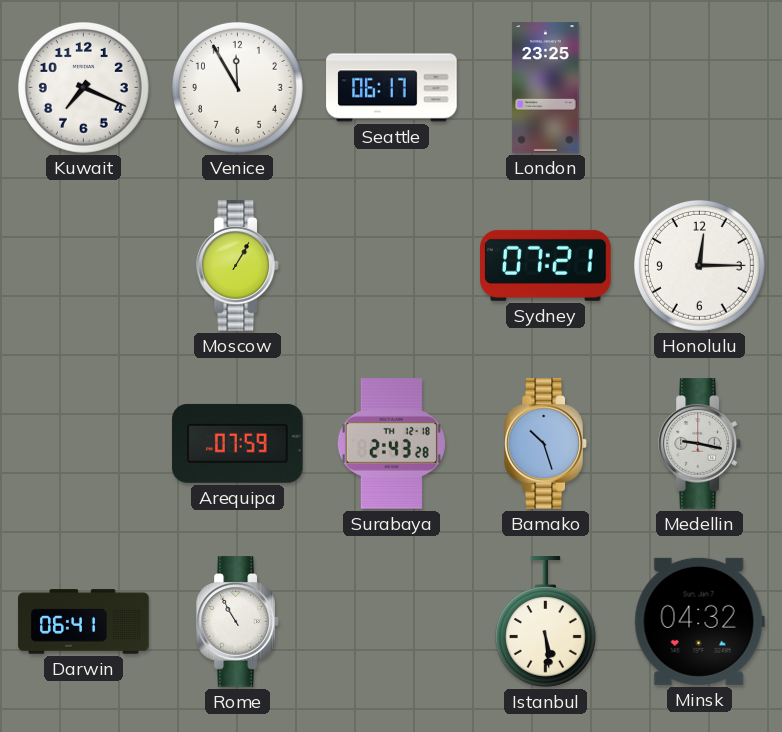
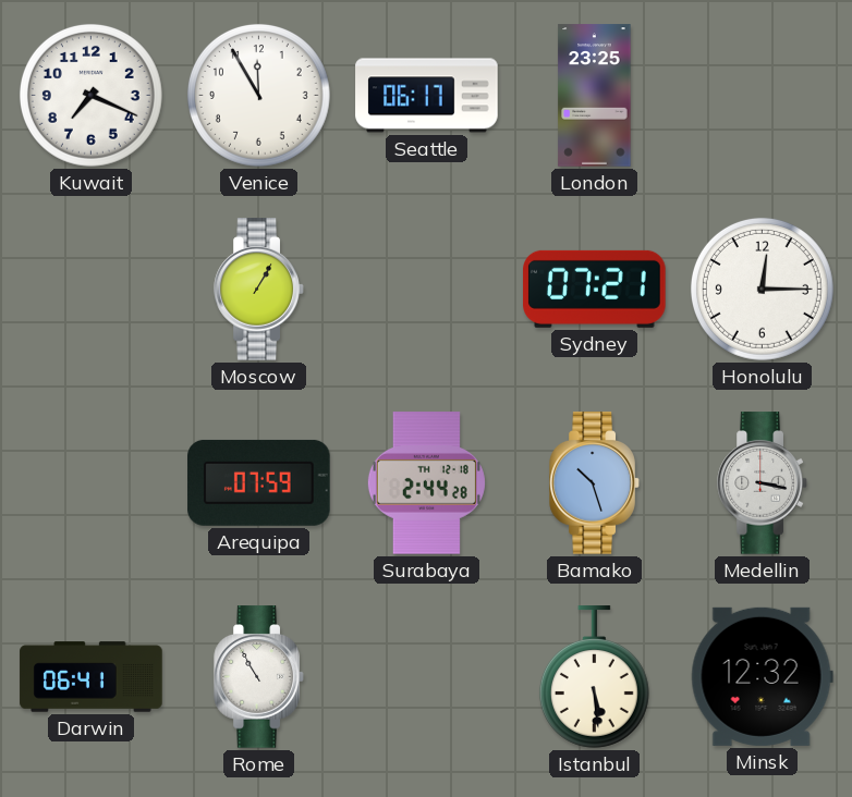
Surabaya: 2:43 -> 2:44 (426, 483)
Medellin: 9:17 -> 3:17 (763, 483)
Minsk: 04:32 -> 12:32 (762, 676)
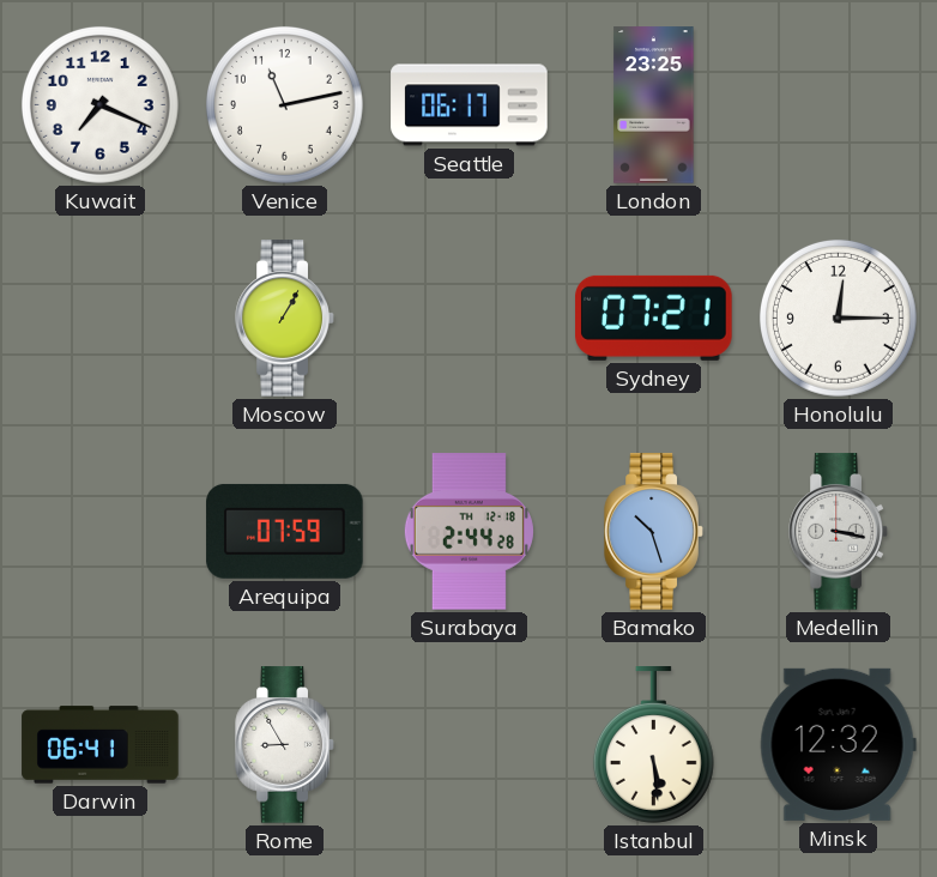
Venice: 11:55 -> 11:13 (284, 104)
Rome: 10:55 -> 8:55 (285, 745)
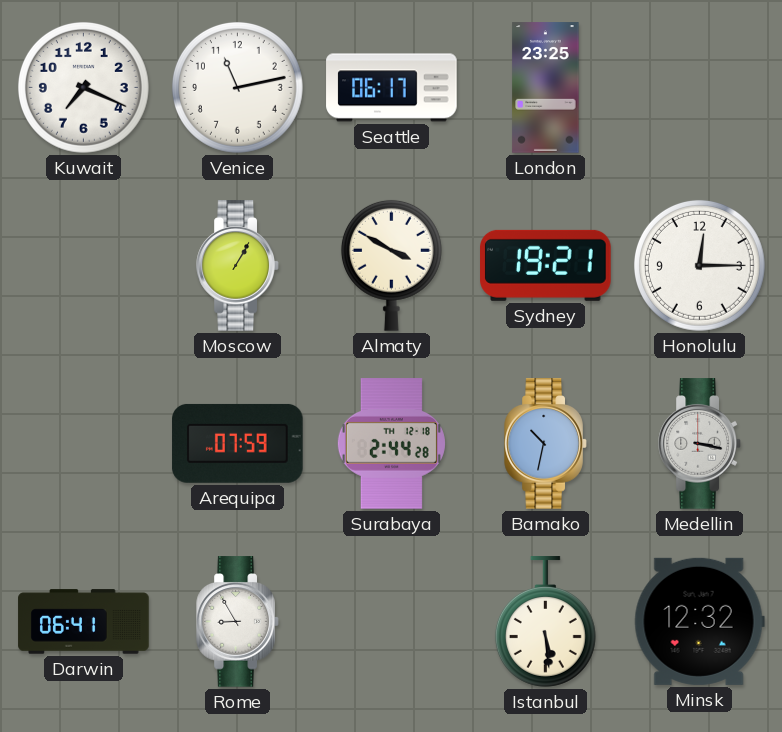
Almaty: none -> 3:50 (391, 265)
Sydney: 07:21 -> 19:21 (546, 265)
Bamako: 10:27 -> 10:32 (546, 444)
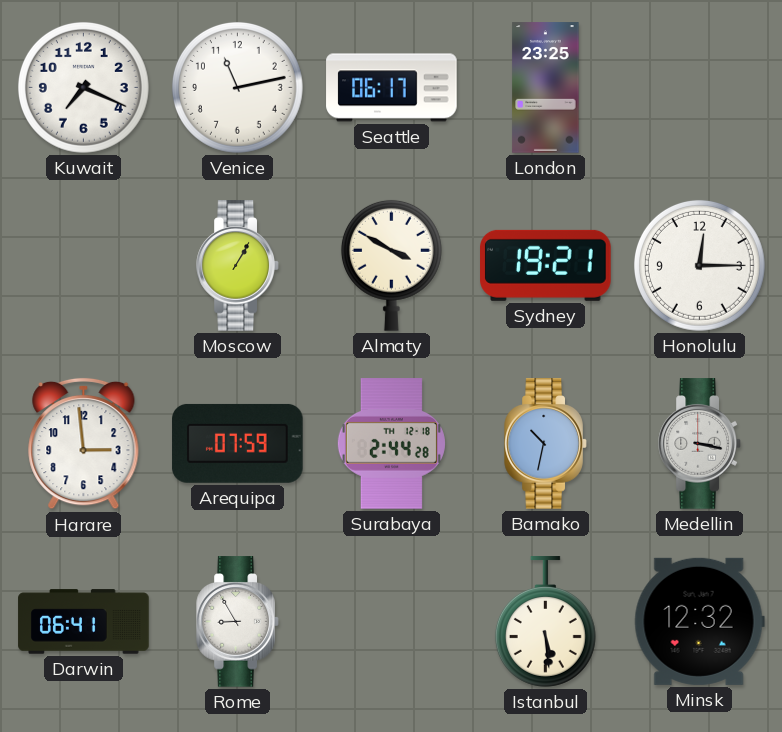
Harare: none -> 2:59 (84, 444)
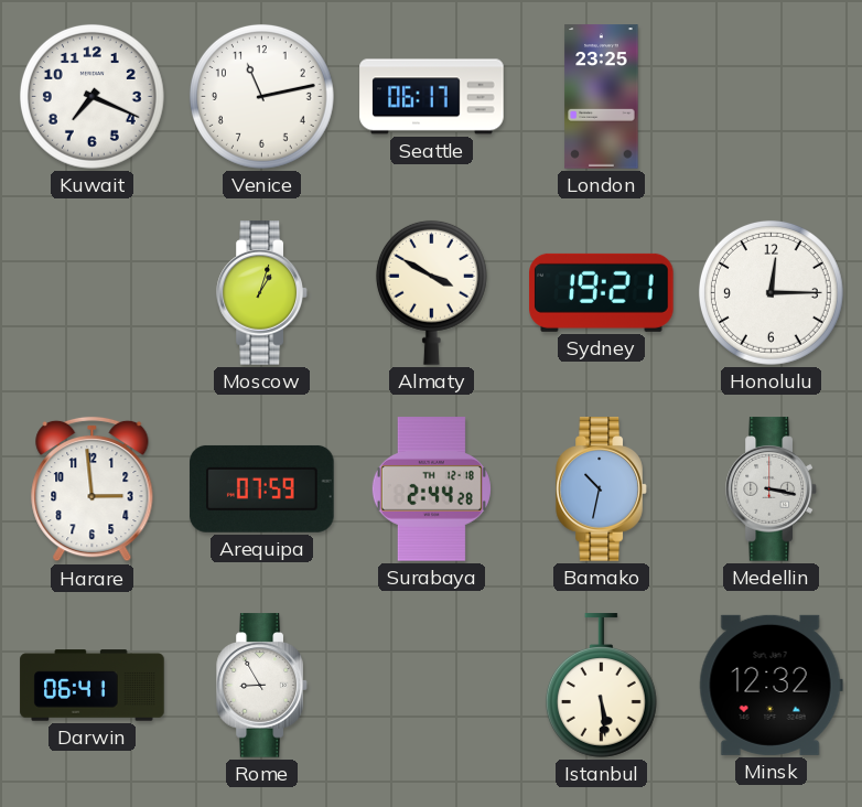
Moscow: 1:05 -> 1:03 (262, 293)
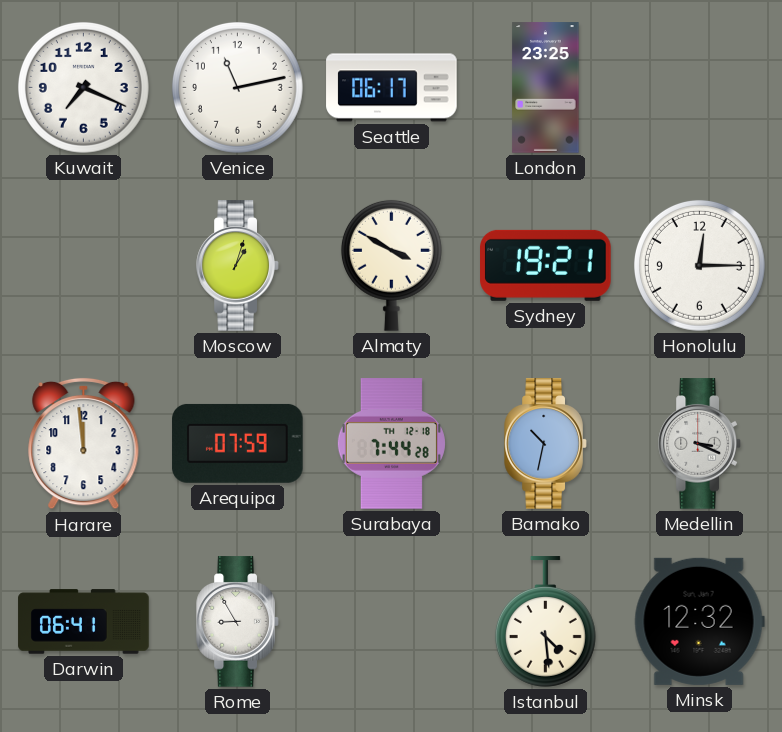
Harare: 2:59 -> 11:59 (84, 444)
Surabaya: 2:44 -> 7:44 (391, 444)
Medellin: 3:17 -> 3:19 (700, 444)
Istanbul: 5:29 -> 4:29 (545, 622)
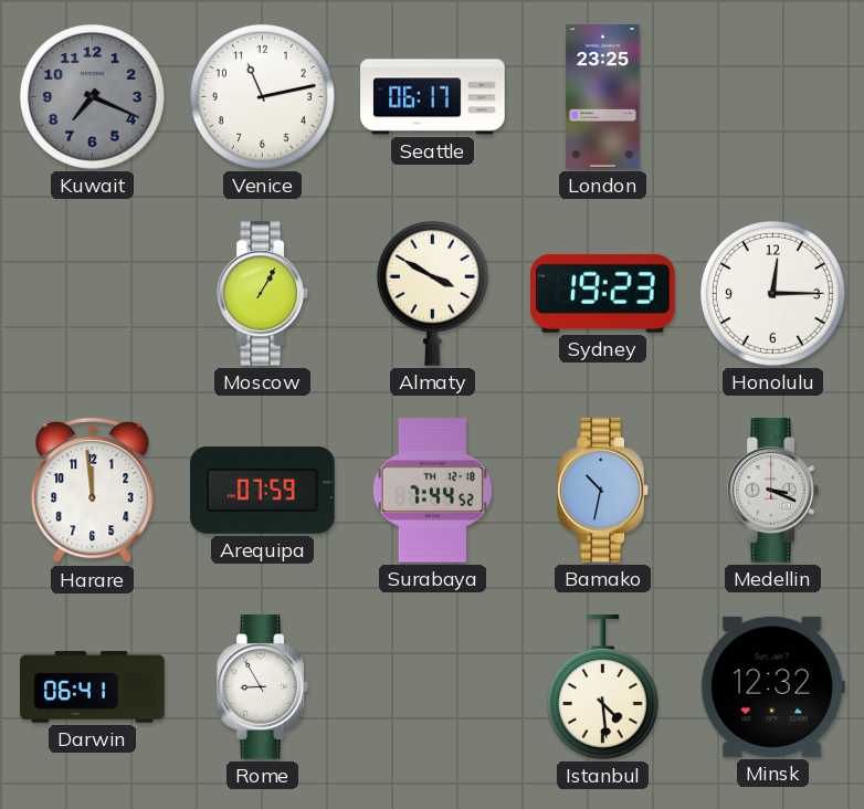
Kuwait dial: white -> grey (92, 96)
Moscow: 1:03 -> 1:05 (263, 294)
Sydney: 19:21 -> 19:23 (603, 293)
Surabaya: 7:44:28 -> 7:44:52 (432, 491)
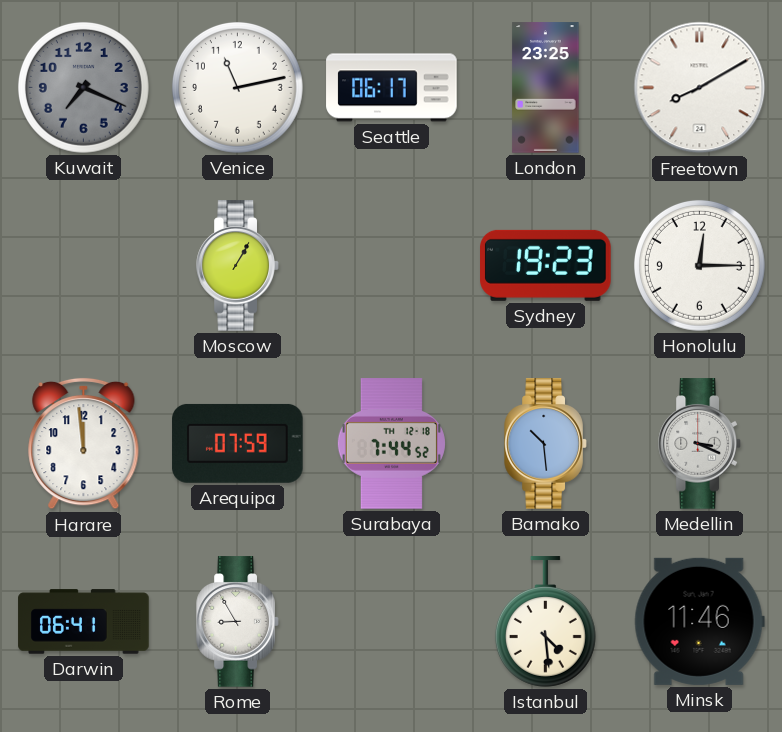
Freetown: none -> 8:10 (700, 88)
Almaty: 3:50 -> none (432, 293)
Bamako: 10:32 -> 10:29 (546, 444)
Minsk: 12:32 -> 11:46 (699, 621)
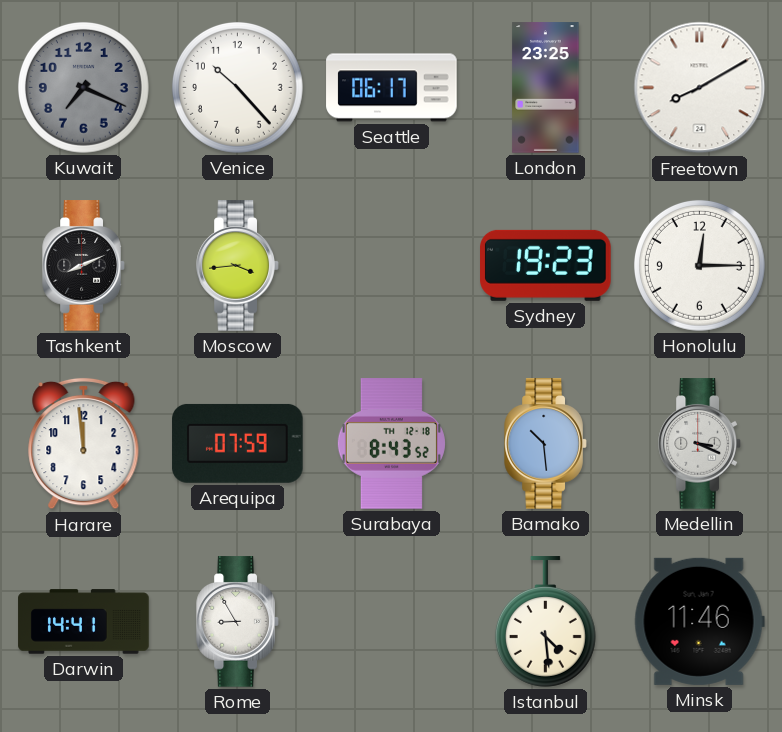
Venice: 11:13 -> 10:23 (237, 87)
Tashkent: none -> 8:11 (84, 266)
Moscow: 1:05 -> 3:44 (238, 266)
Surabaya: 7:44 -> 8:43 (391, 444)
Darwin: 06:41 -> 14:41 (84, 622)
